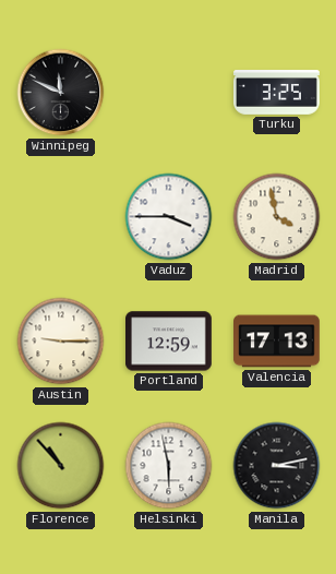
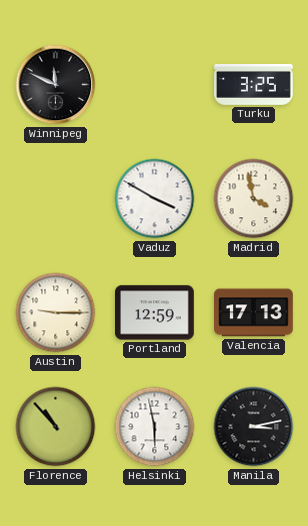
Vaduz: 3:45 -> 3:50 (155, 199)
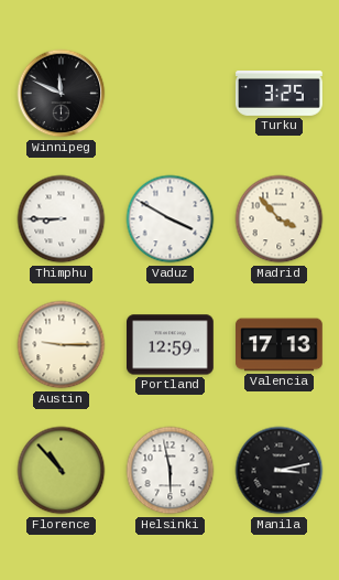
Thimphu: none -> 8:45 (62, 219)
Madrid: 3:58 -> 3:53 (280, 219)
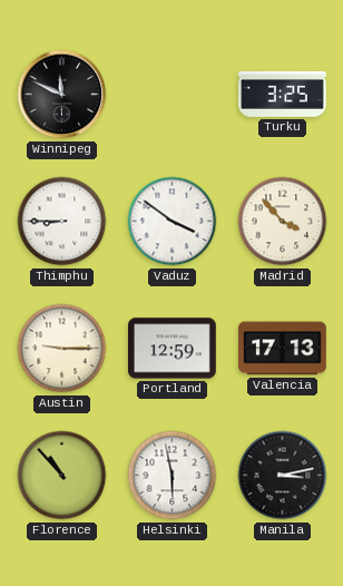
Vaduz: 3:50 -> 3:51 (173, 222)
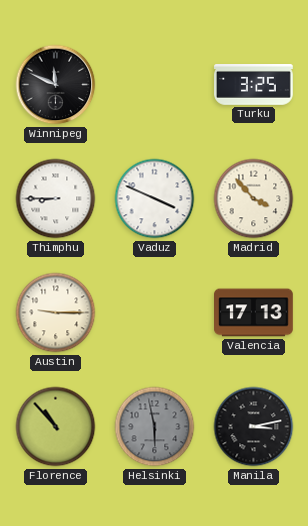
Vaduz: 3:51 -> 3:49 (155, 199)
Portland: 12:59 -> none (173, 349)
Helsinki dial: white -> grey (155, 427)
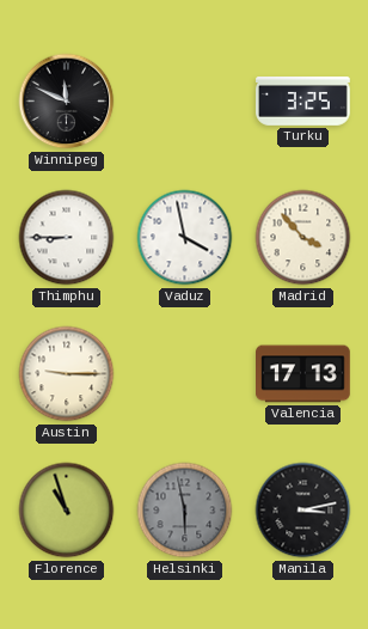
Vaduz: 3:49 -> 3:58 (185, 238)
Florence: 10:53 -> 10:57 (67, 511)
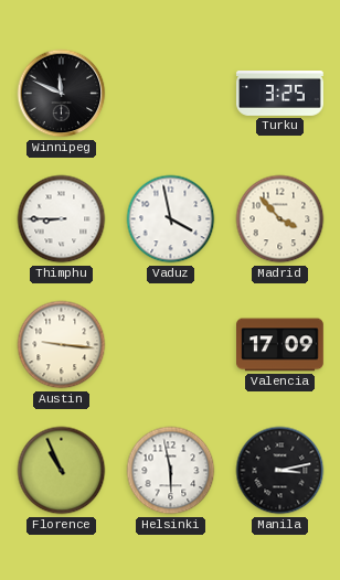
Austin: 9:15 -> 9:16 (62, 345)
Valencia: 17:13 -> 17:09 (280, 345)
Florence: 10:57 -> 10:56 (62, 471)
Helsinki dial: grey -> white (171, 471)
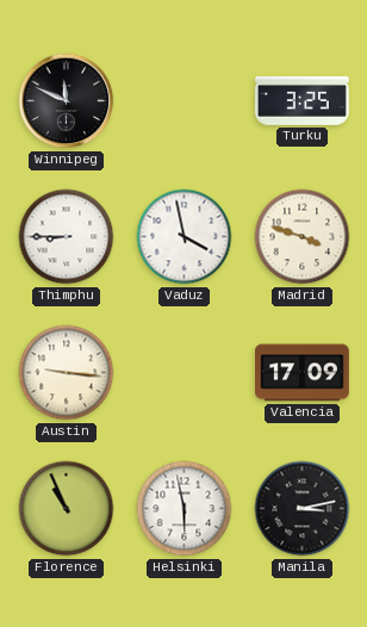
Madrid: 3:53 -> 3:48 (303, 237)
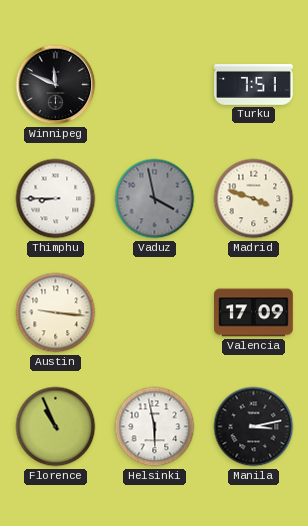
Turku: 3:25 -> 7:51 (254, 85)
Vaduz dial: white -> grey (155, 199)
